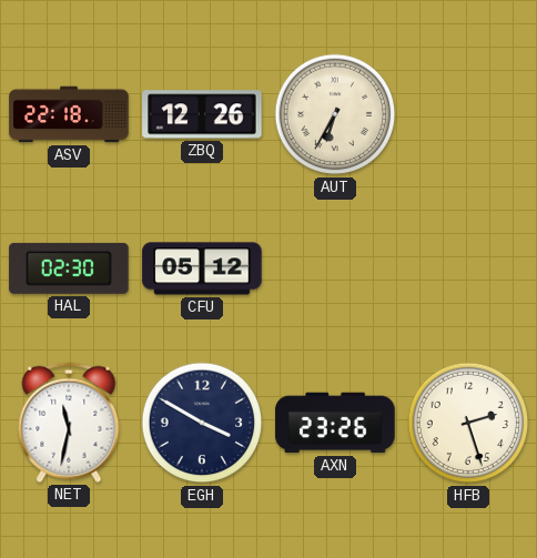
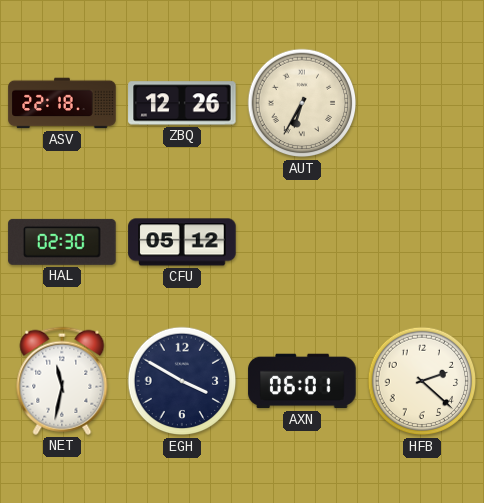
AXN: 23:26 -> 06:01 (302, 381)
HFB: 2:27 -> 2:22 (422, 381)
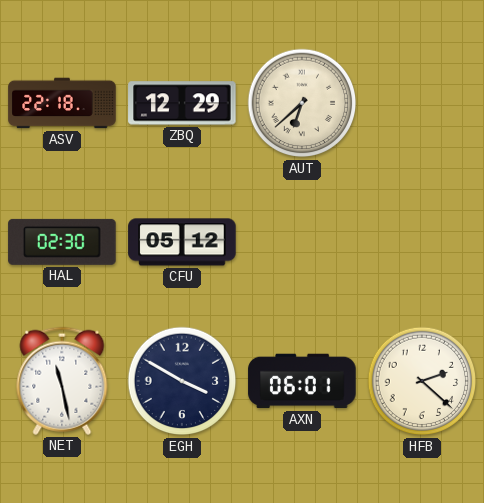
ZBQ: 12:26 -> 12:29 (182, 103)
AUT: 6:35 -> 6:38 (302, 103)
NET: 11:32 -> 11:28 (62, 381)
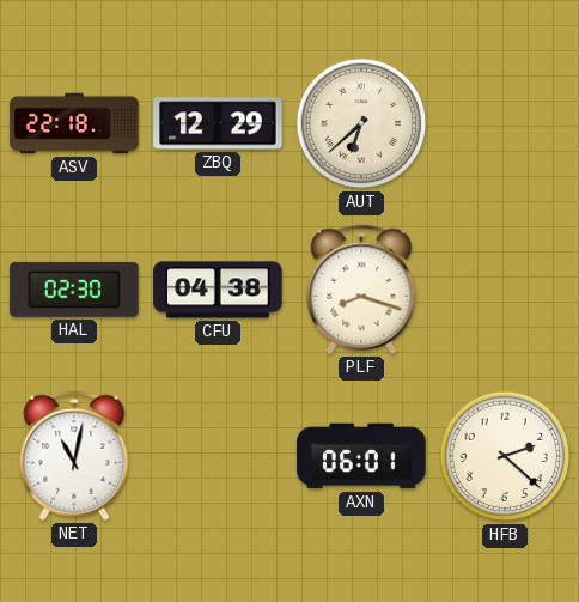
CFU: 05:12 -> 04:38 (218, 290)
PLF: none -> 8:18 (361, 290)
NET: 11:28 -> 11:02 (74, 456)
EGH: 3:50 -> none (182, 381)
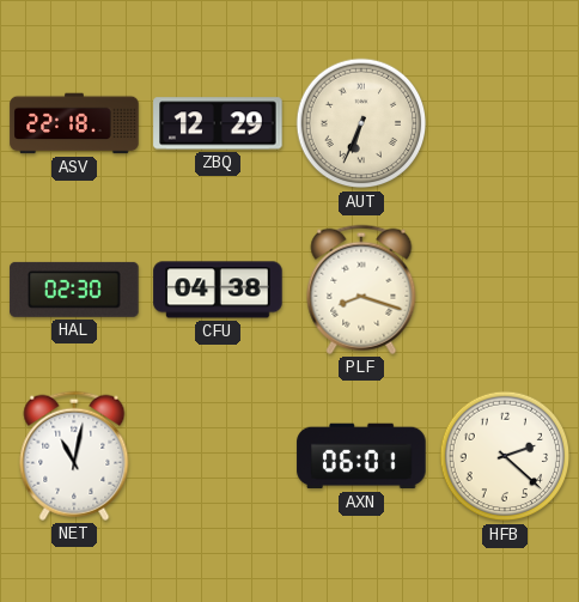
AUT: 6:38 -> 6:34 (361, 123)
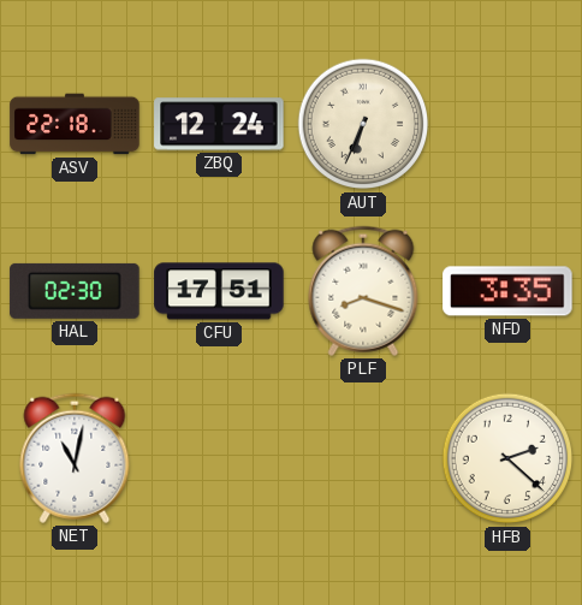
ZBQ: 12:29 -> 12:24 (219, 124)
CFU: 04:38 -> 17:51 (219, 291)
NFD: none -> 3:35 (507, 291)
AXN: 06:01 -> none (361, 456)
